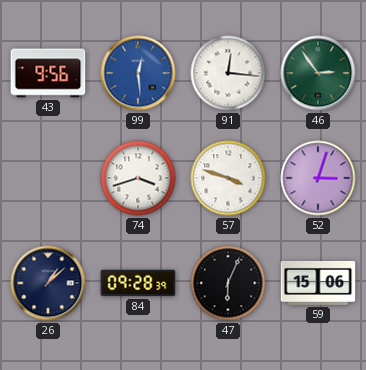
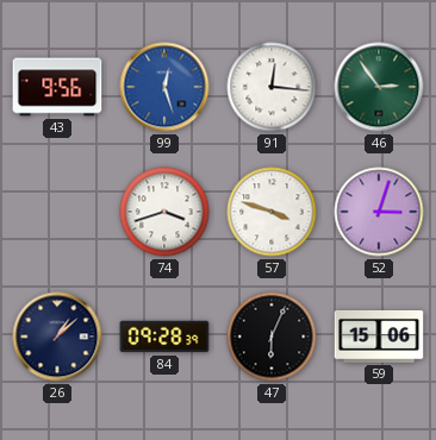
99: 12:29 -> 12:27 (164, 87)
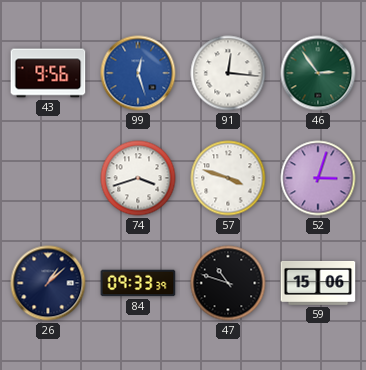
84: 09:28 -> 09:33 (138, 283)
47: 6:04 -> 10:48 (228, 283)
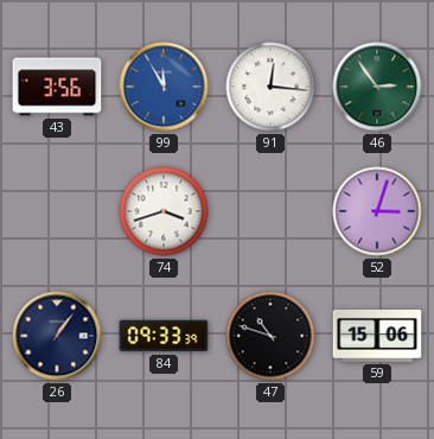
43: 9:56 -> 3:56 (57, 87)
99: 12:27 -> 11:55 (164, 87)
57: 3:48 -> none (228, 178)
26: 1:08 -> 1:06 (57, 336)
